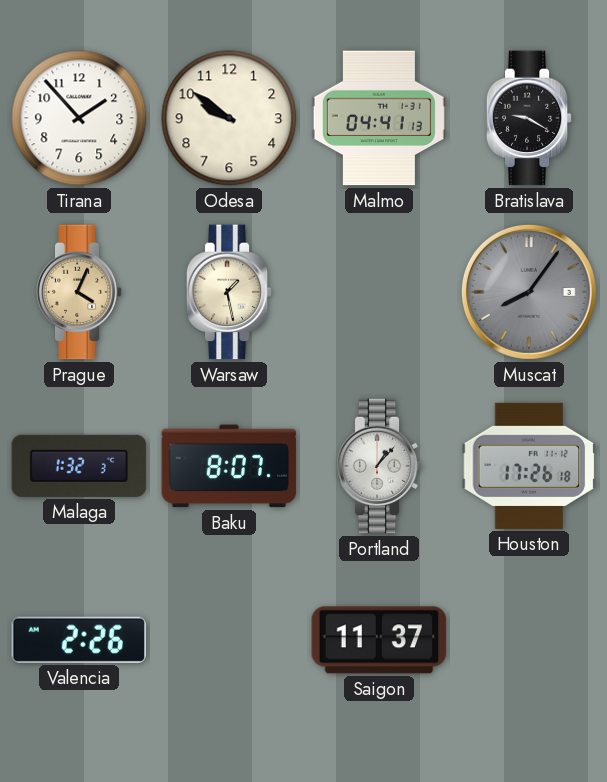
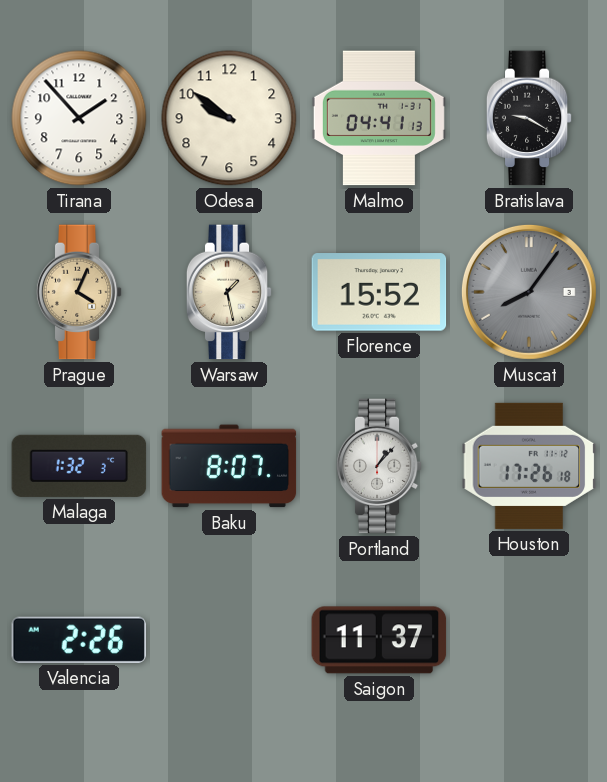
Florence: none -> 15:52 (379, 292)
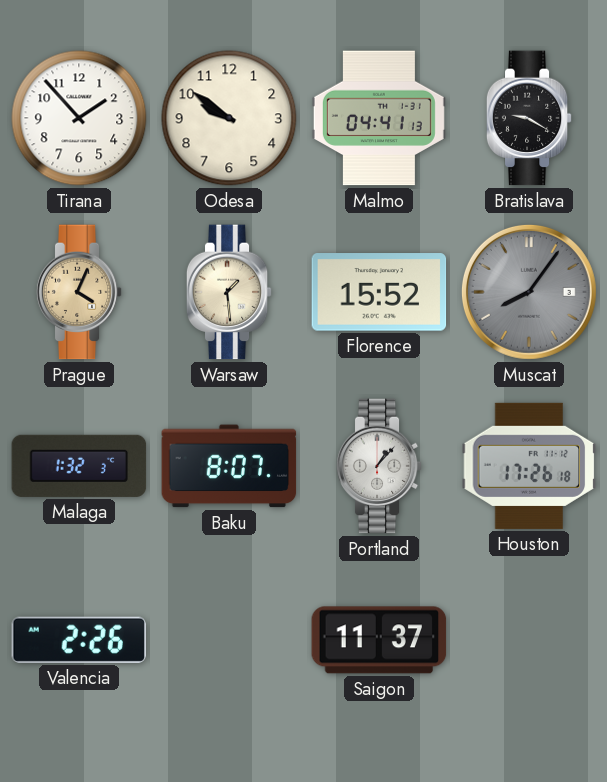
Warsaw: 1:28 -> 1:29 (229, 292)
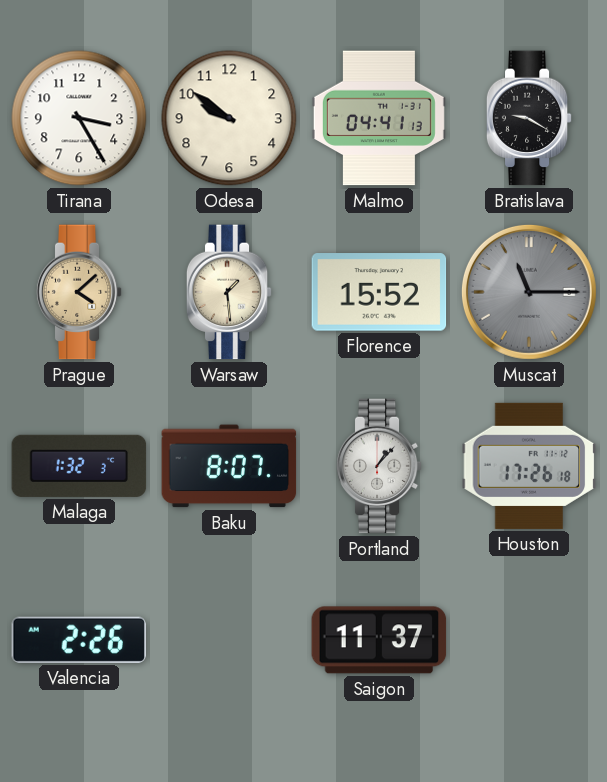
Tirana: 1:53 -> 3:25 (79, 118)
Prague: 4:04 -> 4:08 (79, 292)
Muscat: 8:06 -> 11:15 (529, 292)
